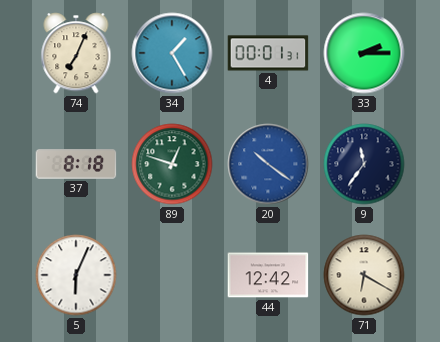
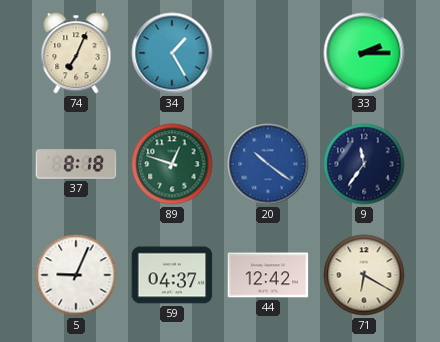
4: 00:01 -> none (268, 53)
5: 6:04 -> 9:04 (76, 275)
59: none -> 04:37 (172, 275)
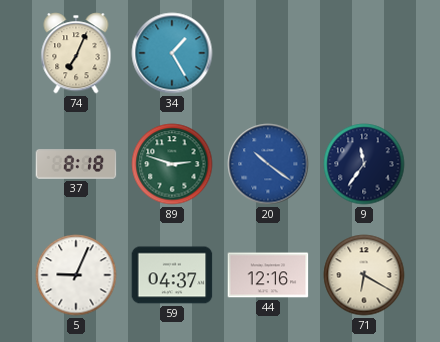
33: 2:15 -> none (364, 53)
89: 12:48 -> 2:48 (172, 164)
44: 12:42 -> 12:16 (268, 275)
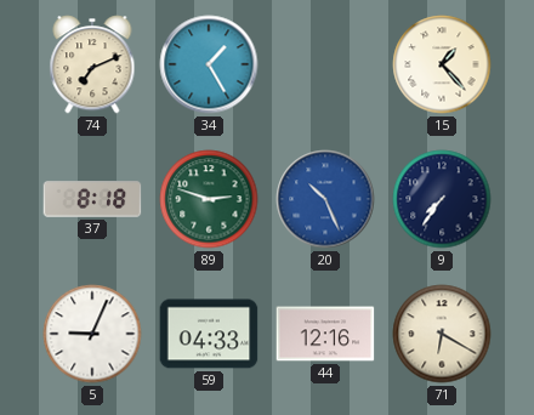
74: 7:04 -> 7:11 (92, 64)
15: none -> 1:23 (442, 64)
20: 10:21 -> 10:26 (325, 199)
9: 11:36 -> 7:36 (442, 199)
59: 04:37 -> 04:33 (209, 334)
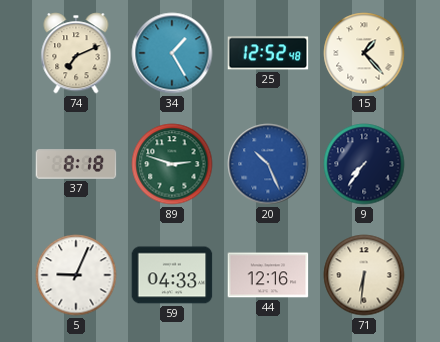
25: none -> 12:52 (268, 53)
71: 6:20 -> 6:31 (364, 275)
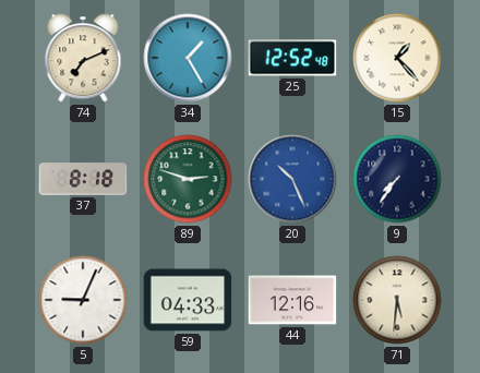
71: 6:31 -> 5:31 (397, 300)
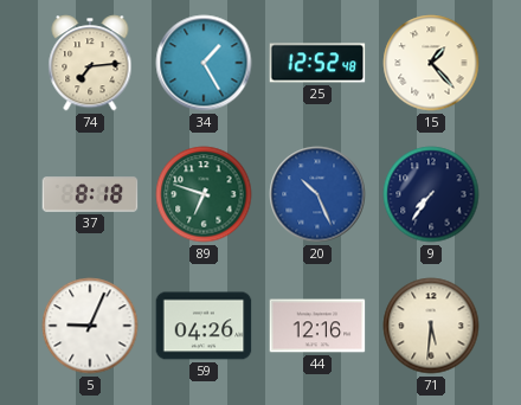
74: 7:11 -> 7:14 (90, 63)
89: 2:48 -> 6:48 (204, 194)
59: 04:33 -> 04:26 (204, 326)
